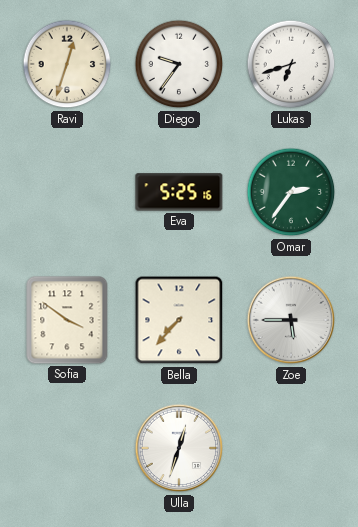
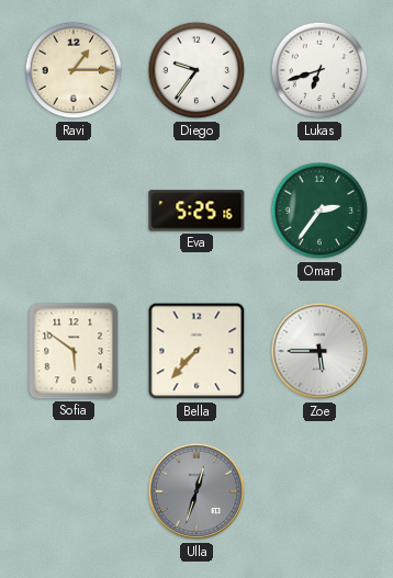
Ravi: 12:33 -> 1:15 (74, 70)
Sofia: 3:51 -> 5:51 (74, 351)
Ulla dial: white -> grey (196, 491)
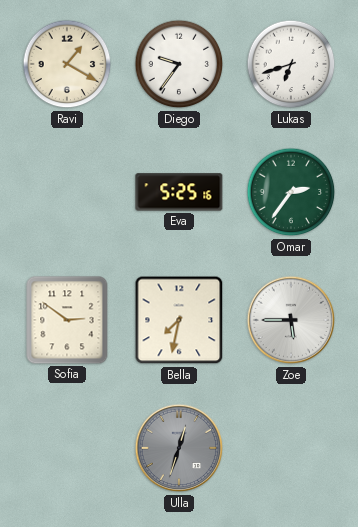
Ravi: 1:15 -> 1:20 (67, 64)
Sofia: 5:51 -> 2:51 (67, 320)
Bella: 7:37 -> 7:32 (179, 320)
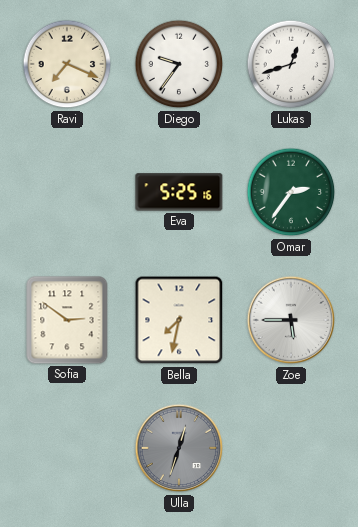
Ravi: 1:20 -> 7:19 (67, 64)
Lukas: 6:42 -> 12:42 (291, 64)
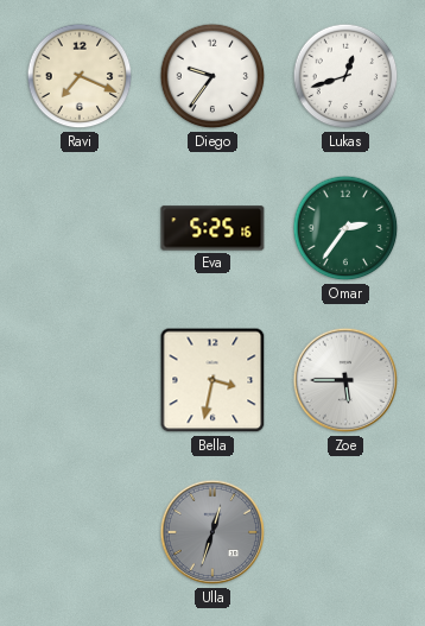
Sofia: 2:51 -> none (67, 320)
Bella: 7:32 -> 3:32 (213, 380)
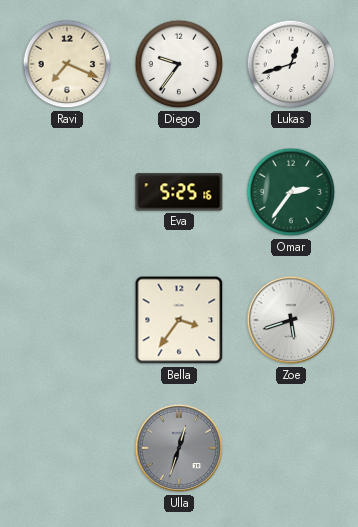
Bella: 3:32 -> 3:36 (179, 320)
Zoe: 5:45 -> 5:42 (291, 320)
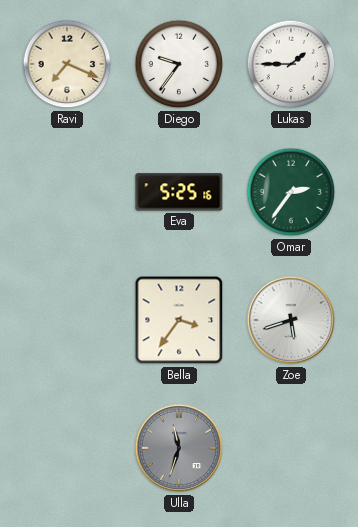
Lukas: 12:42 -> 1:45 (291, 64)
Ulla: 12:33 -> 11:33 (179, 448)
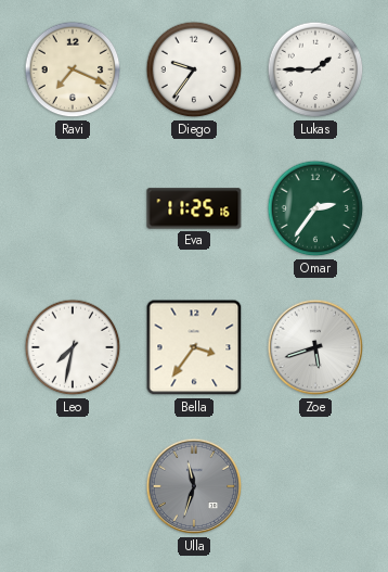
Eva: 5:25 -> 11:25 (194, 208)
Leo: none -> 7:32 (73, 347)
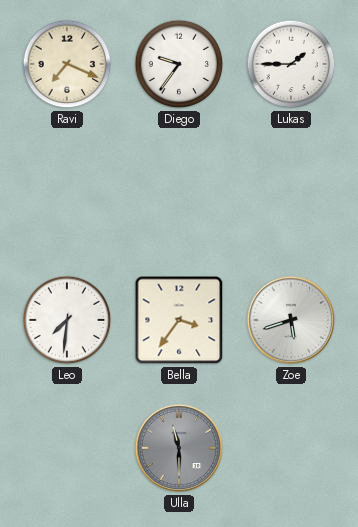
Eva: 11:25 -> none (194, 208)
Omar: 2:36 -> none (315, 208)
Leo: 7:32 -> 7:31 (67, 320)
Ulla: 11:33 -> 11:30 (179, 448)
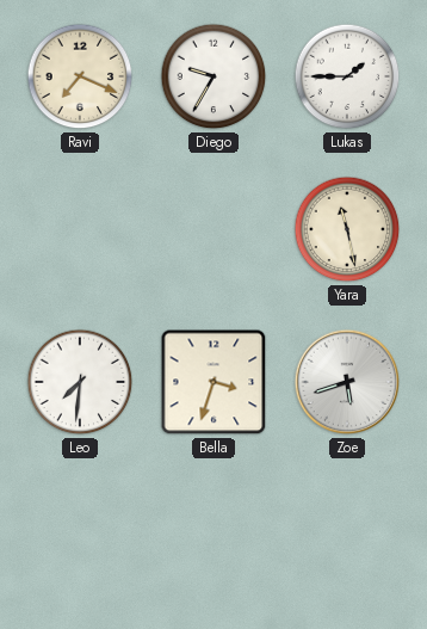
Diego: 9:36 -> 9:35 (213, 76)
Yara: none -> 11:28 (347, 229)
Bella: 3:36 -> 3:33 (213, 382)
Ulla: 11:30 -> none (179, 448)
